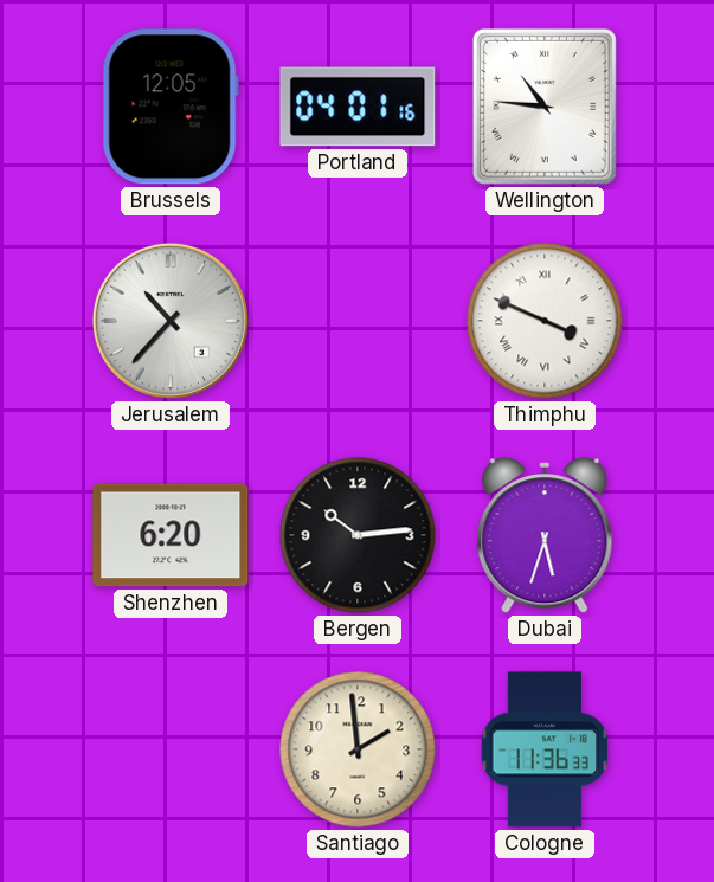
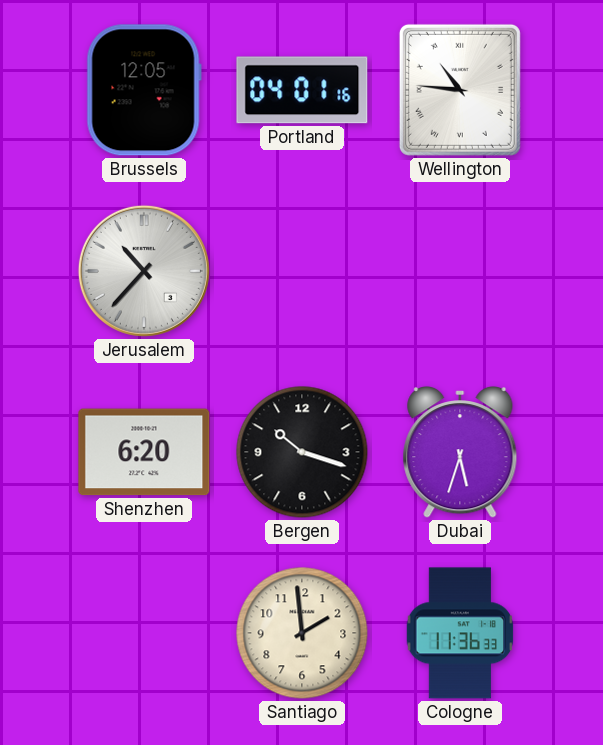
Thimphu: 3:49 -> none (545, 321)
Bergen: 10:14 -> 10:18 (302, 452)
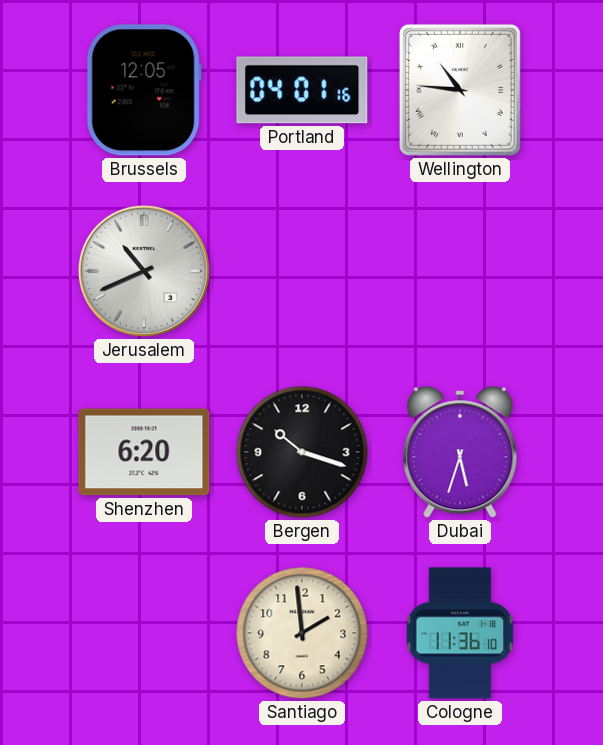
Jerusalem: 10:37 -> 10:41 (144, 271)
Cologne: 11:36:33 -> 11:36:10 (460, 633)
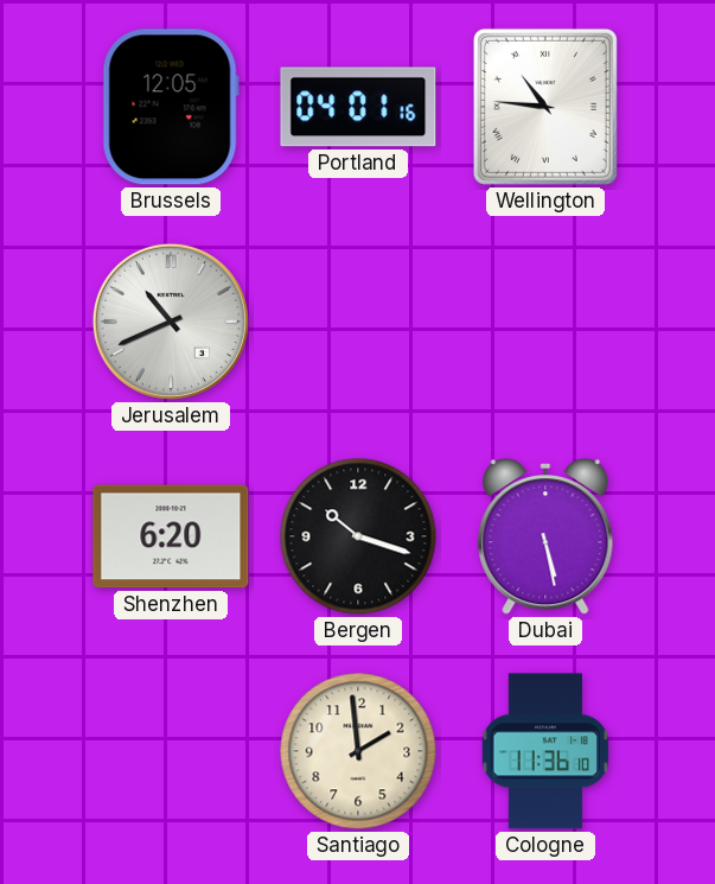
Dubai: 5:33 -> 5:28 (545, 536)
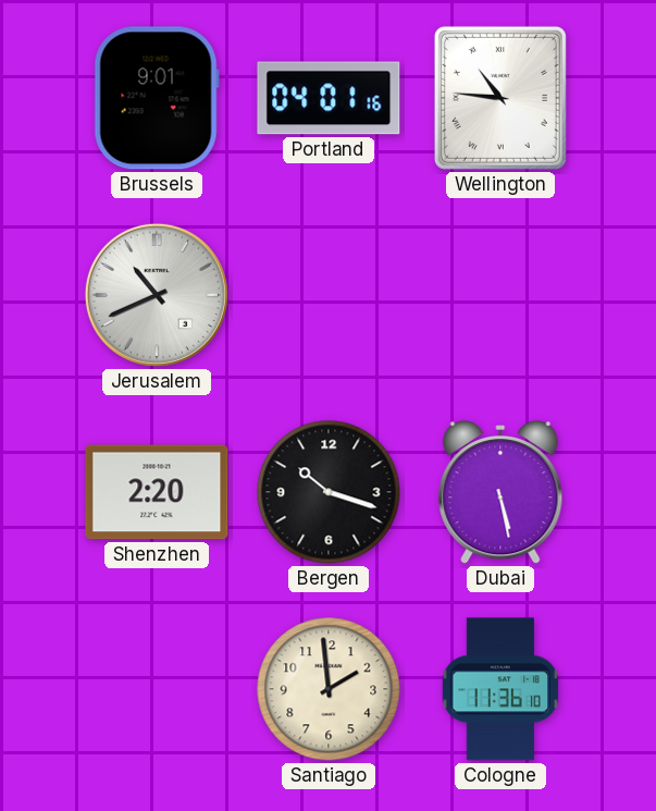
Brussels: 12:05 -> 9:01 (157, 98)
Shenzhen: 6:20 -> 2:20 (157, 492)
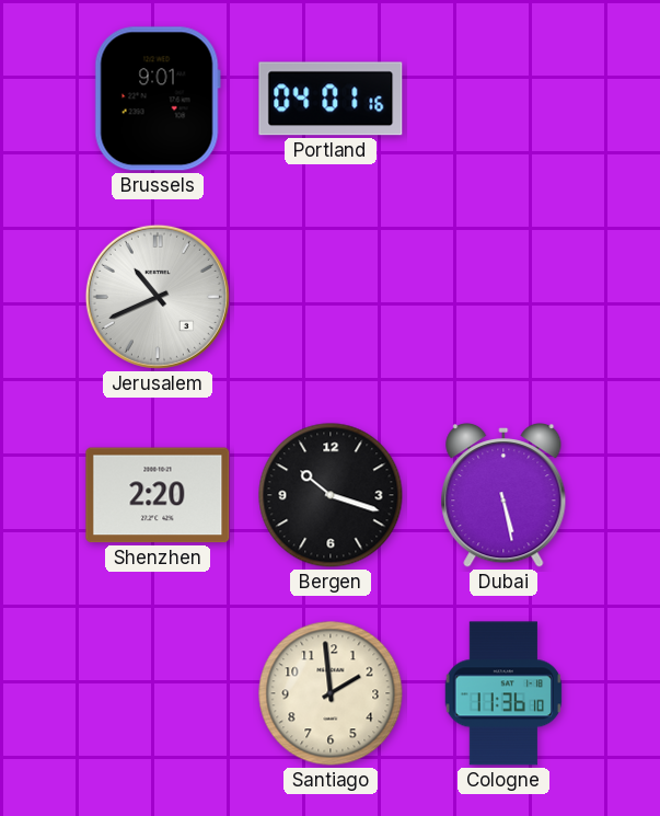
Wellington: 10:46 -> none (500, 98)
